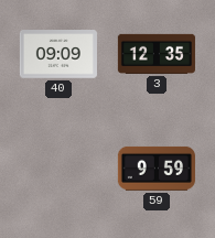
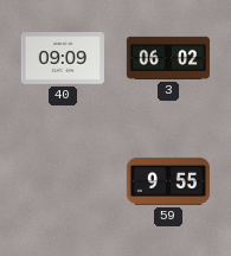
3: 12:35 -> 06:02 (168, 58)
59: 9:59 -> 9:55 (168, 181)
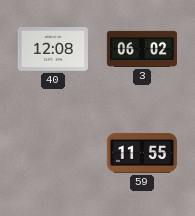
40: 09:09 -> 12:08 (53, 50)
59: 9:55 -> 11:55 (142, 153)
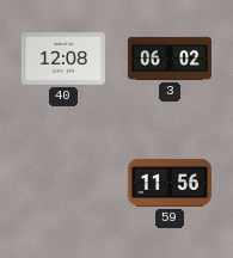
59: 11:55 -> 11:56 (170, 183)
